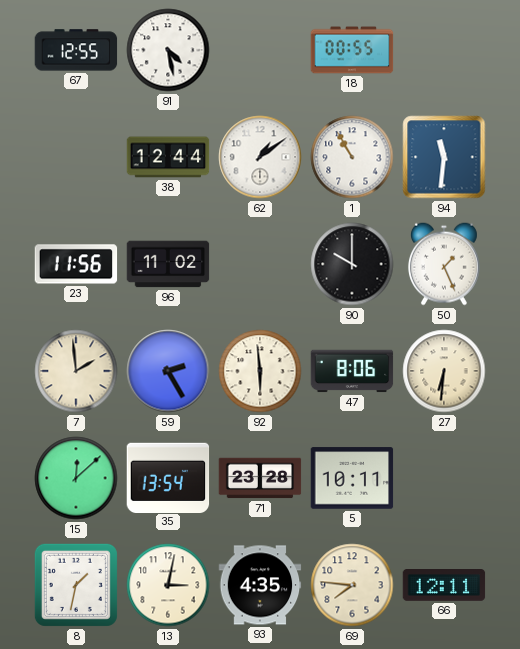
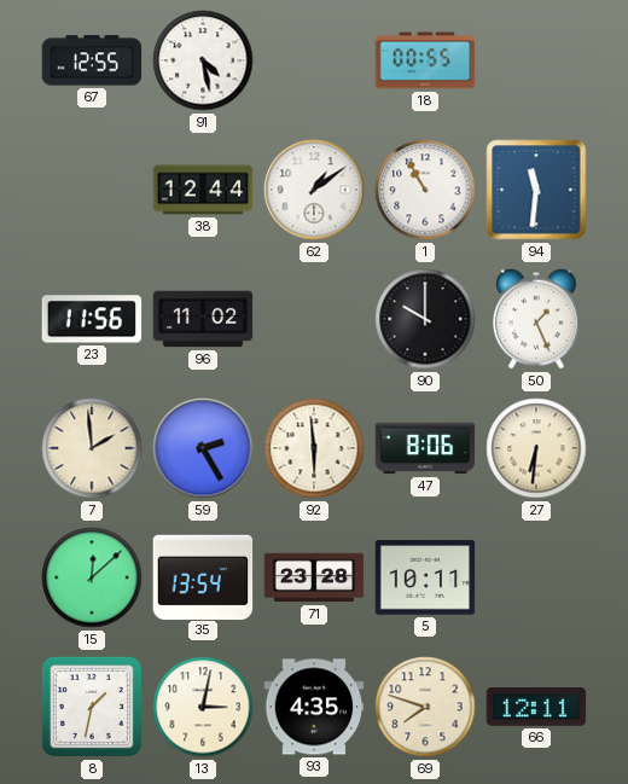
69: 7:46 -> 7:48 (425, 707)
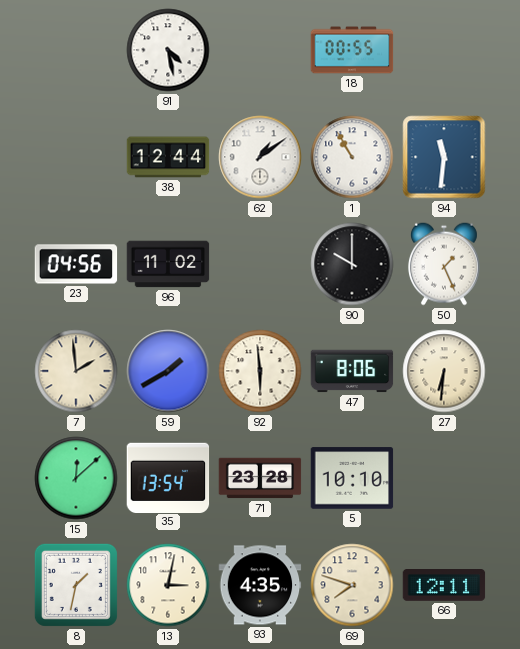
67: 12:55 -> none (92, 60)
23: 11:56 -> 04:56 (76, 264)
59: 2:25 -> 1:40 (168, 371)
5: 10:11 -> 10:10 (352, 478)
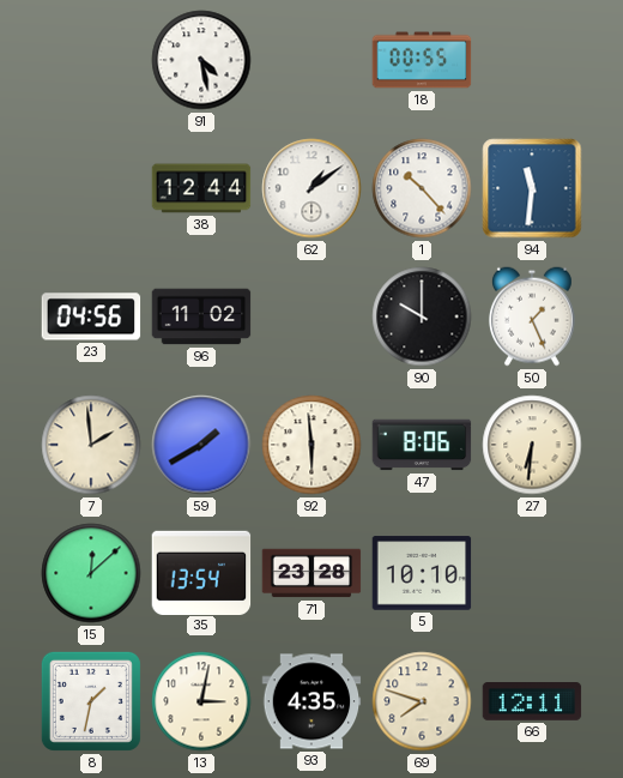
1: 10:55 -> 10:23 (422, 188)
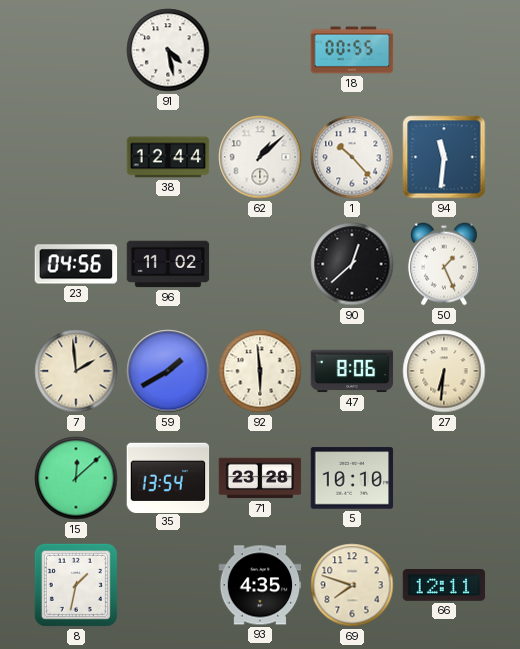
62: 1:09 -> 1:08 (260, 157)
90: 10:00 -> 12:38 (352, 264)
13: 3:02 -> none (201, 701)
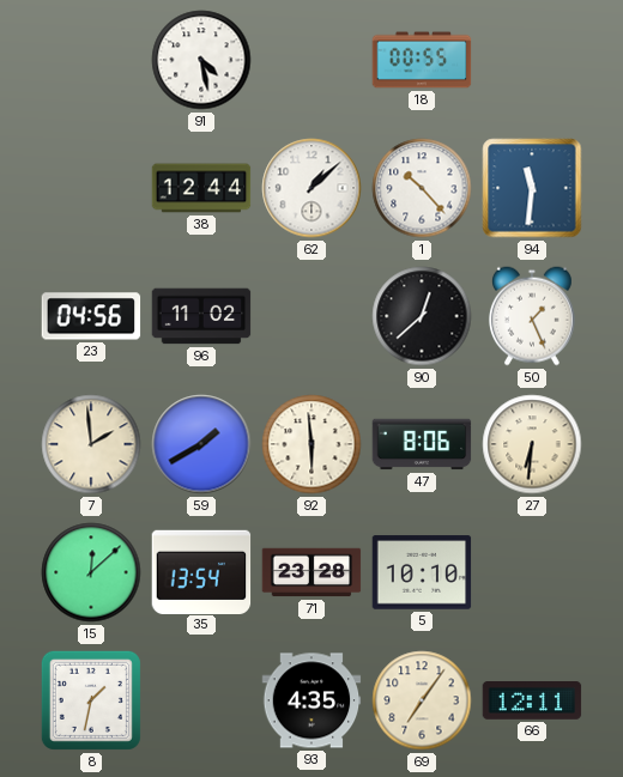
69: 7:48 -> 7:06 (422, 700)
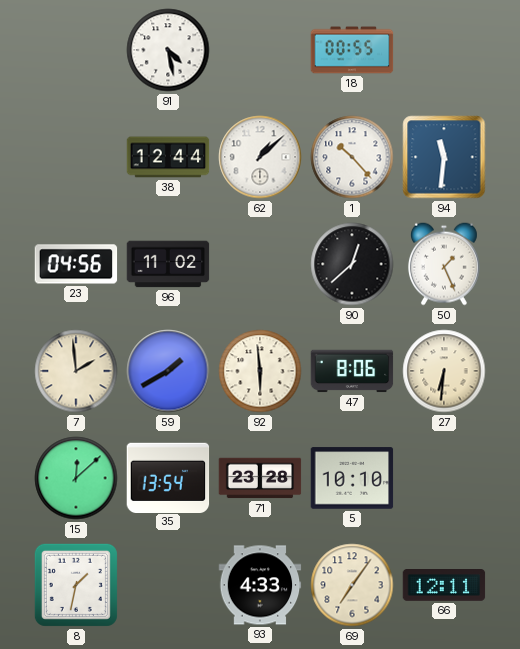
93: 4:35 -> 4:33 (260, 585)
